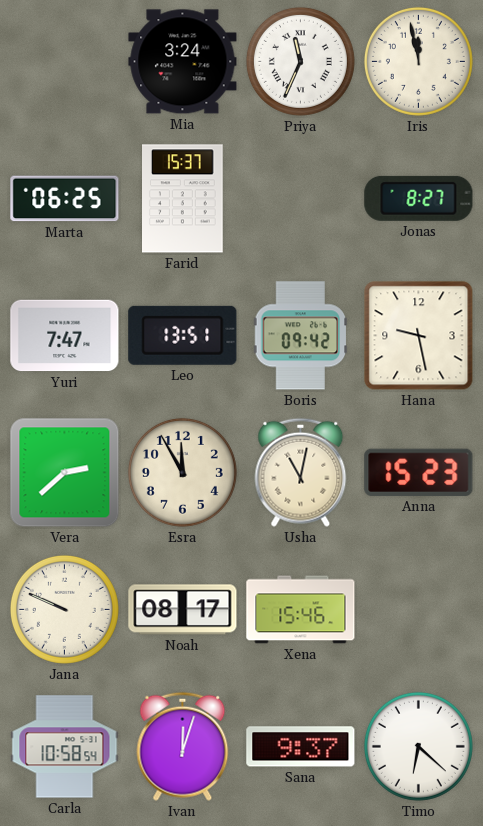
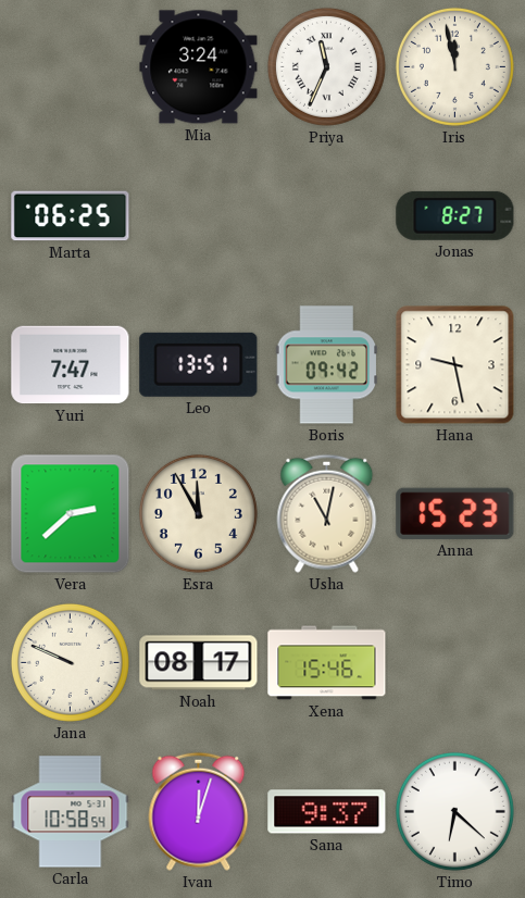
Farid: 15:37 -> none (183, 199)
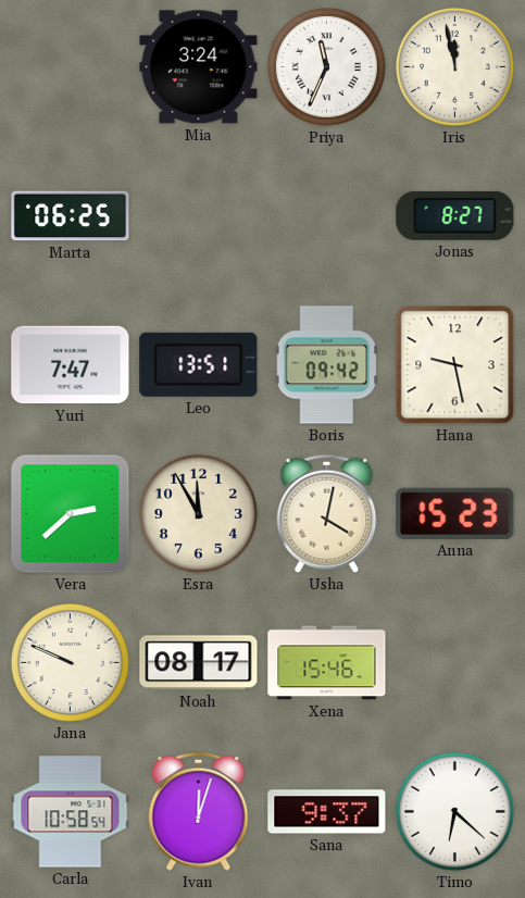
Usha: 11:02 -> 4:02 (327, 513)
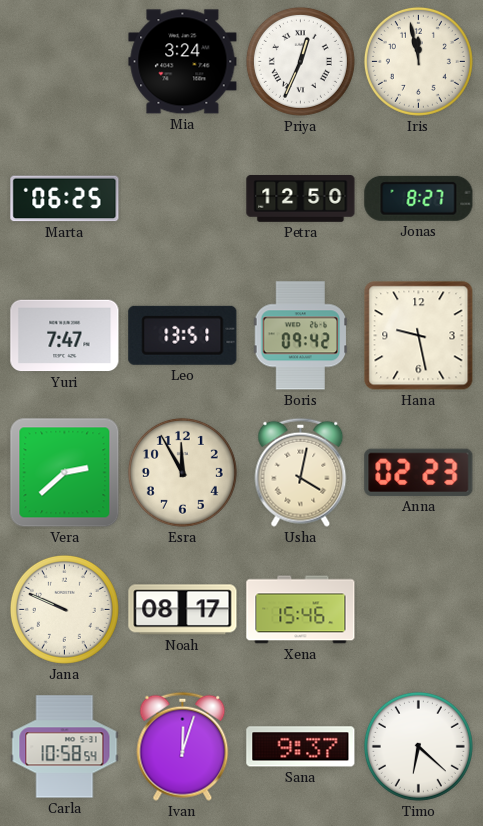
Priya: 11:34 -> 12:34 (300, 61)
Petra: none -> 12:50 (301, 199)
Anna: 15:23 -> 02:23 (419, 472)
